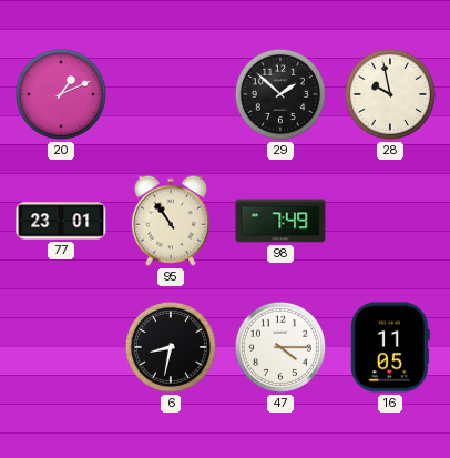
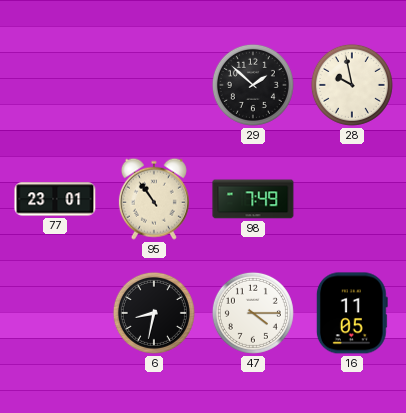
20: 1:11 -> none (61, 94)
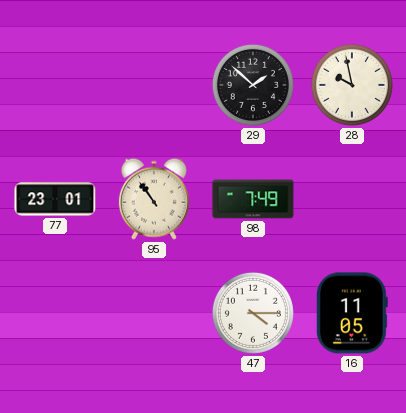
6: 8:32 -> none (154, 313)
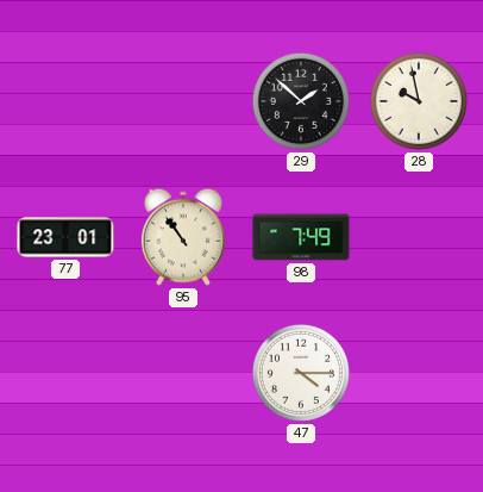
16: 11:05 -> none (352, 313)
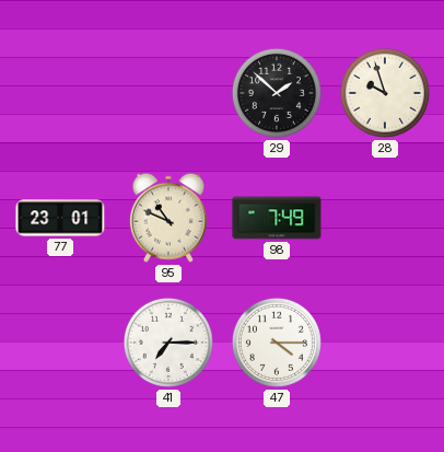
28: 9:58 -> 9:57 (385, 93)
95: 10:54 -> 10:49 (168, 218)
41: none -> 7:15 (168, 343)
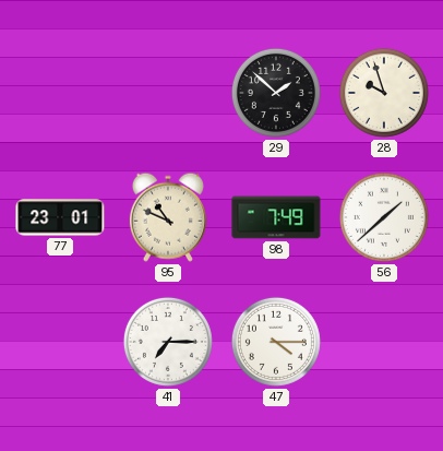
56: none -> 1:38 (384, 217)
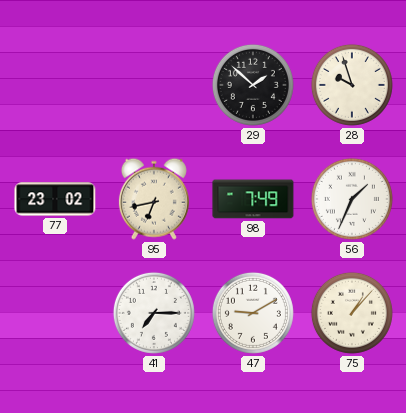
77: 23:01 -> 23:02 (55, 199)
95: 10:49 -> 6:43 (154, 199)
56: 1:38 -> 1:34 (352, 199)
47: 4:15 -> 9:10 (253, 313)
75: none -> 1:07 (352, 313)
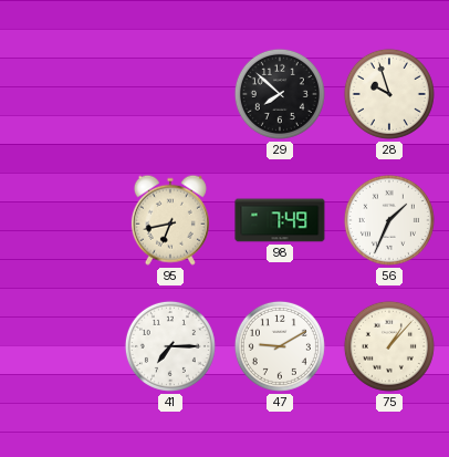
29: 1:52 -> 7:52 (280, 94)
77: 23:02 -> none (55, 199)
